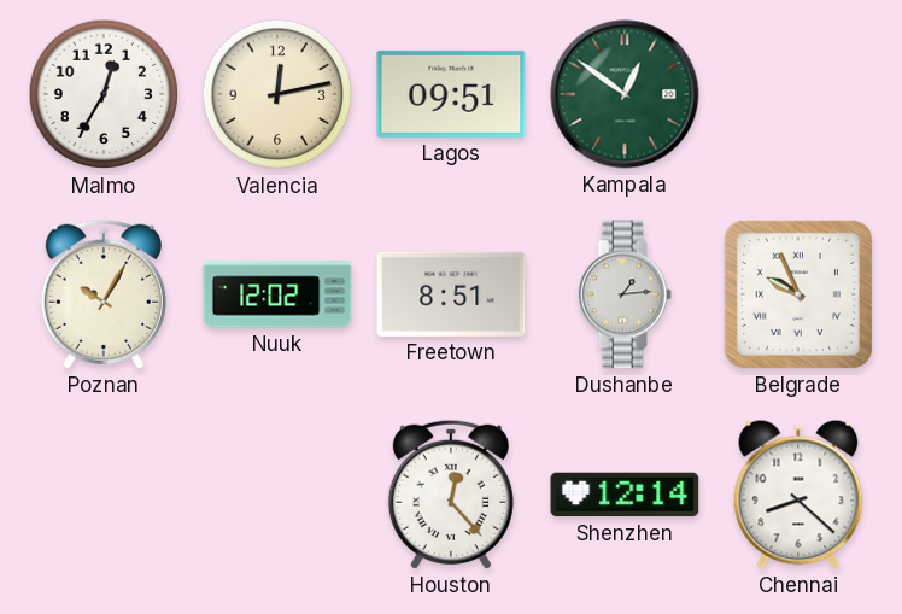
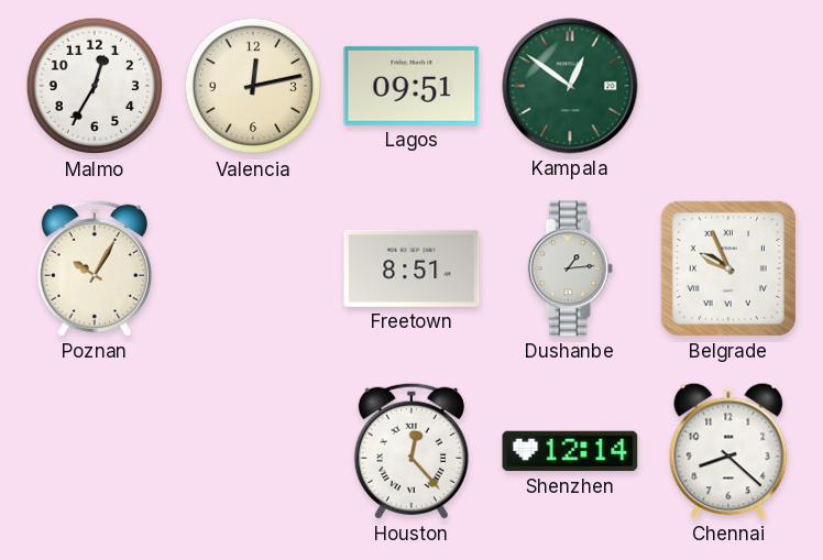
Nuuk: 12:02 -> none (277, 294)
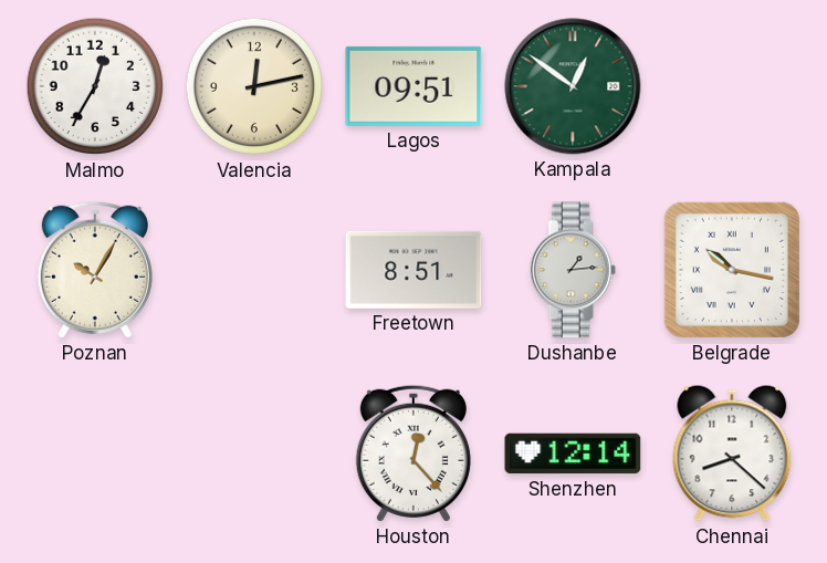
Belgrade: 9:56 -> 10:17 (732, 270)
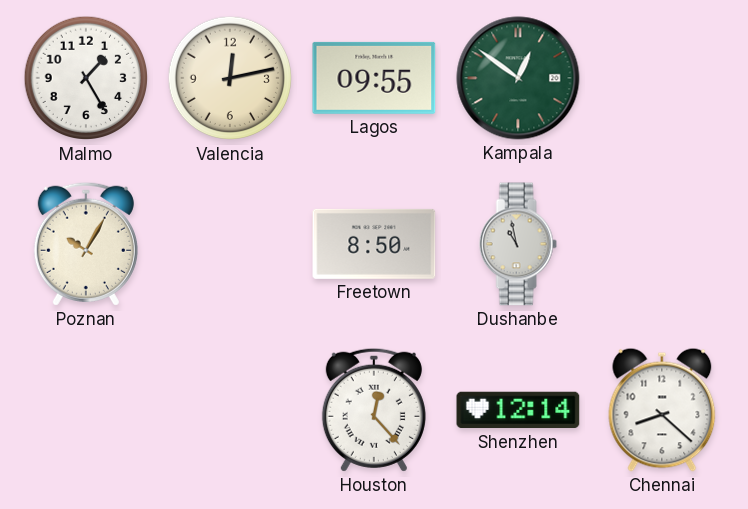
Malmo: 12:35 -> 1:25 (86, 78)
Lagos: 09:51 -> 09:55 (374, 78)
Freetown: 8:51 -> 8:50 (374, 244)
Dushanbe: 1:14 -> 10:58 (518, 244)
Belgrade: 10:17 -> none (732, 270)
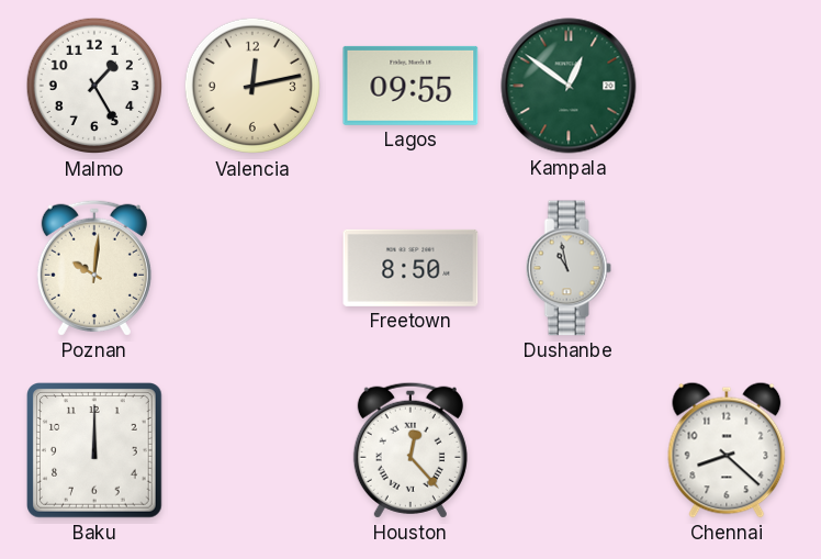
Poznan: 10:05 -> 10:01 (94, 268)
Baku: none -> 12:00 (95, 451)
Shenzhen: 12:14 -> none (518, 410)
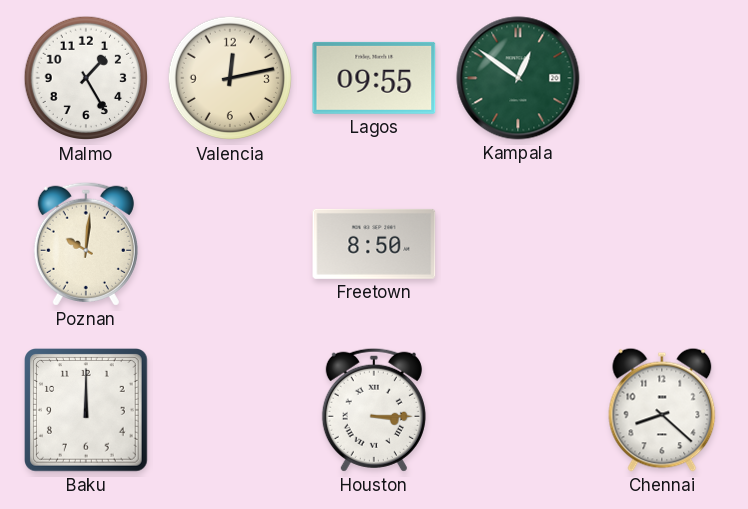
Dushanbe: 10:58 -> none (569, 268)
Houston: 12:23 -> 3:15 (374, 410)
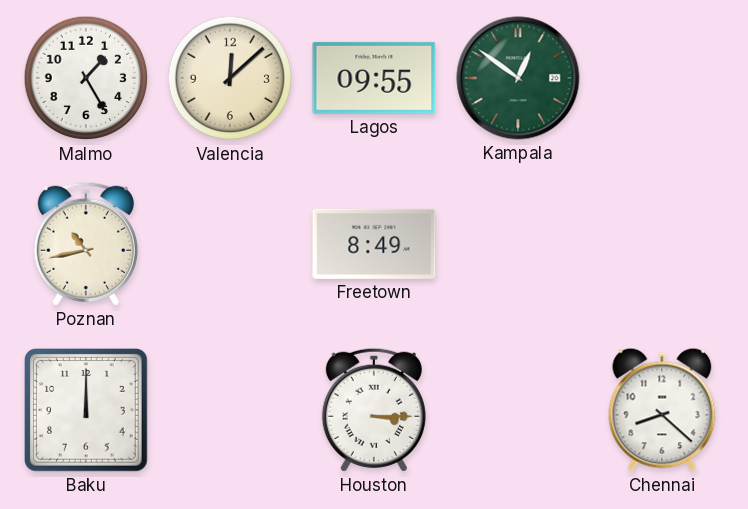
Valencia: 12:13 -> 12:08 (230, 78)
Poznan: 10:01 -> 10:43 (86, 244)
Freetown: 8:50 -> 8:49 (374, 244)
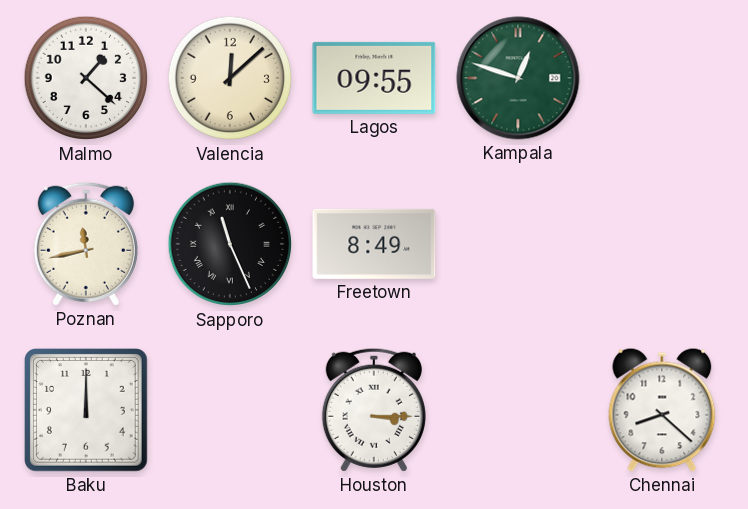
Malmo: 1:25 -> 1:22 (86, 78)
Kampala: 12:51 -> 12:48 (518, 78)
Poznan: 10:43 -> 11:43 (86, 244)
Sapporo: none -> 11:26 (230, 244)
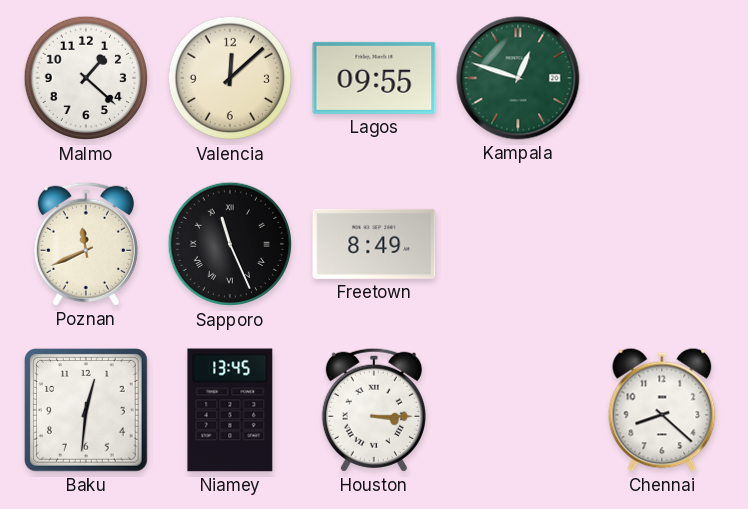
Poznan: 11:43 -> 11:41 (86, 244)
Baku: 12:00 -> 12:31 (87, 411)
Niamey: none -> 13:45 (230, 410)
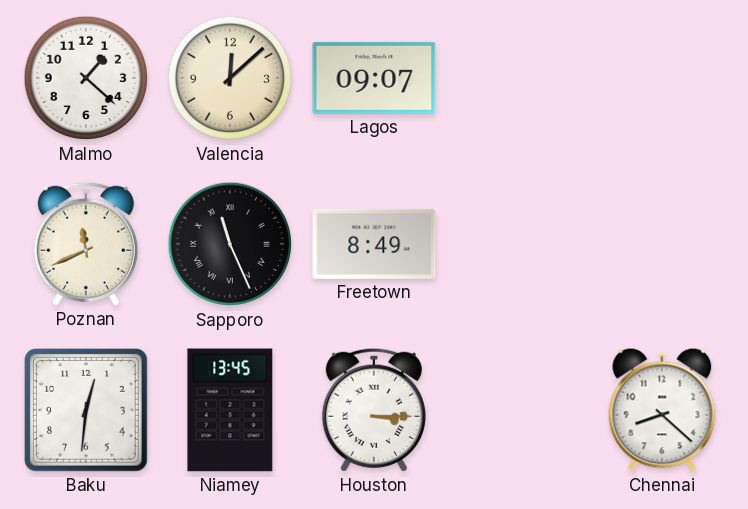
Lagos: 09:55 -> 09:07 (374, 78)
Kampala: 12:48 -> none (518, 78)
